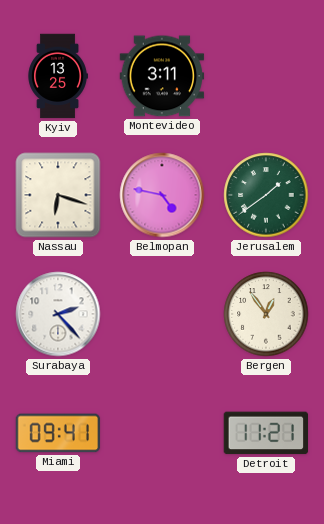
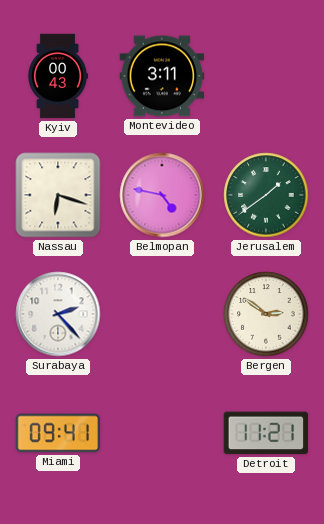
Kyiv: 13:25 -> 00:43 (58, 76)
Bergen: 12:54 -> 2:51 (266, 314)
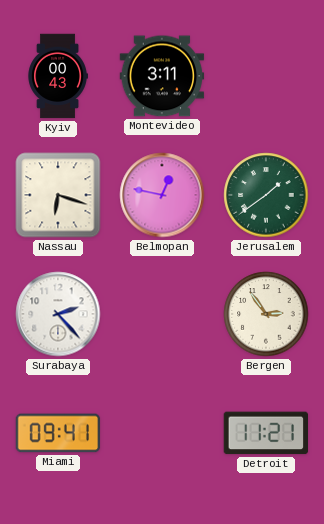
Belmopan: 4:47 -> 12:47 (162, 195)
Bergen: 2:51 -> 2:54 (266, 314)
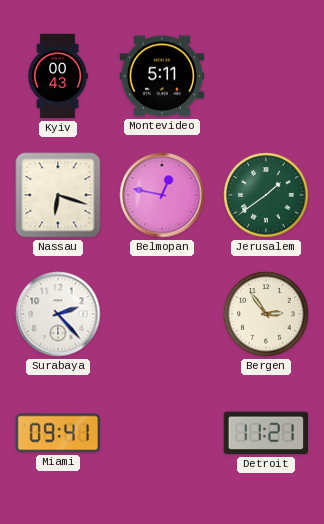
Montevideo: 3:11 -> 5:11 (162, 76)
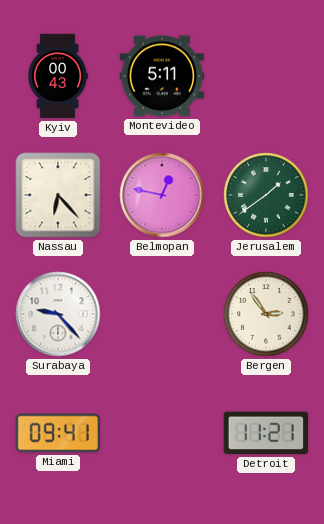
Nassau: 6:18 -> 6:23 (58, 195)
Surabaya: 2:23 -> 9:23 (58, 314)
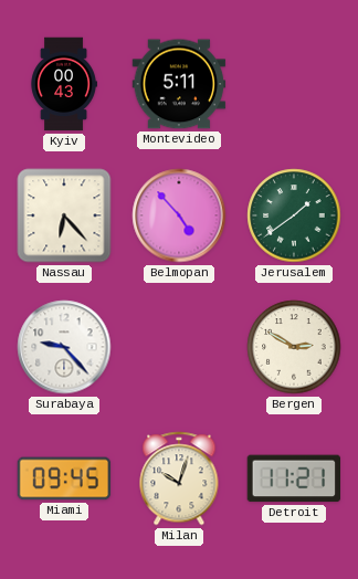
Belmopan: 12:47 -> 4:53 (179, 215)
Bergen: 2:54 -> 2:50 (294, 347)
Miami: 09:41 -> 09:45 (64, 478)
Milan: none -> 10:03 (179, 478)
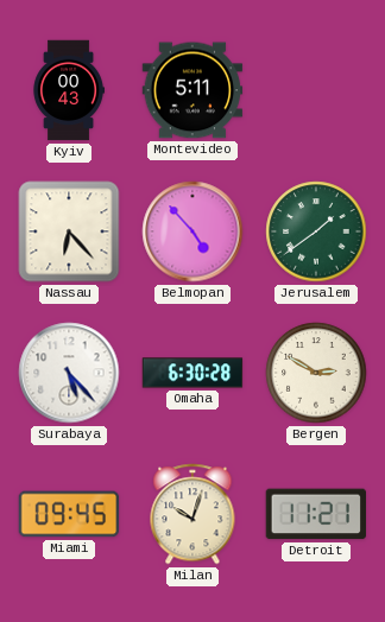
Surabaya: 9:23 -> 5:23 (69, 373)
Omaha: none -> 6:30 (192, 373)
